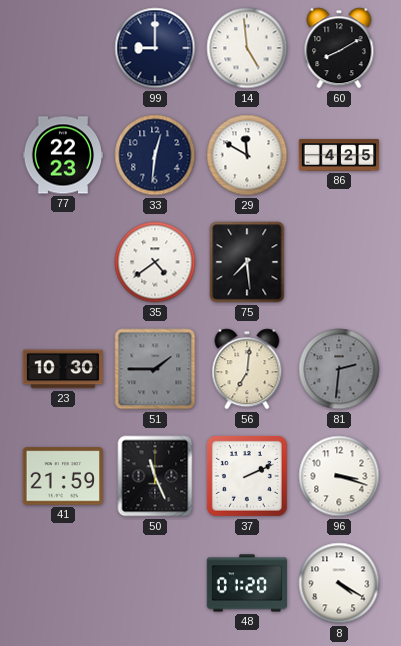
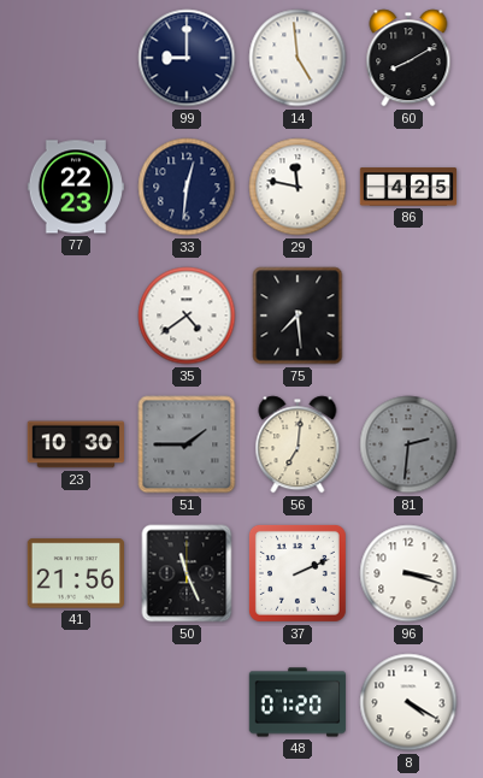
29: 11:50 -> 11:47 (298, 187)
41: 21:59 -> 21:56 (75, 573)
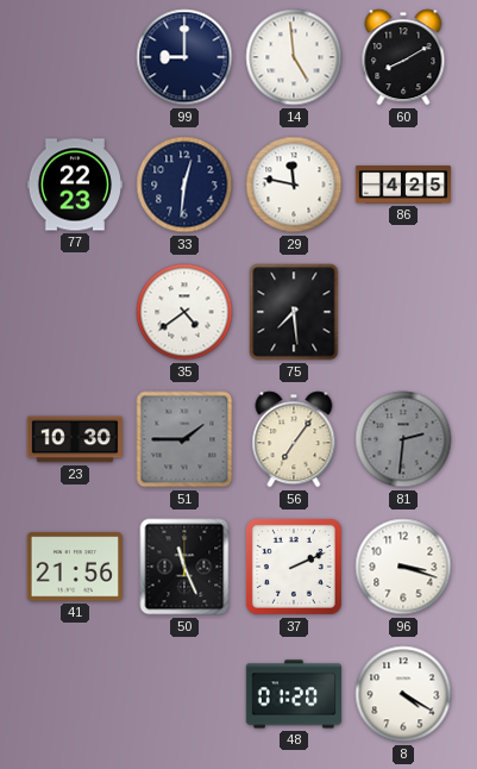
56: 7:01 -> 7:06 (294, 439)
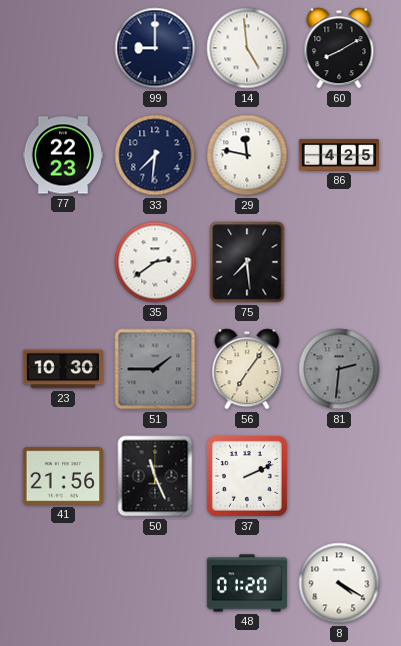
33: 12:31 -> 7:31 (155, 155)
35: 4:39 -> 2:39 (155, 262)
96: 3:18 -> none (403, 567)
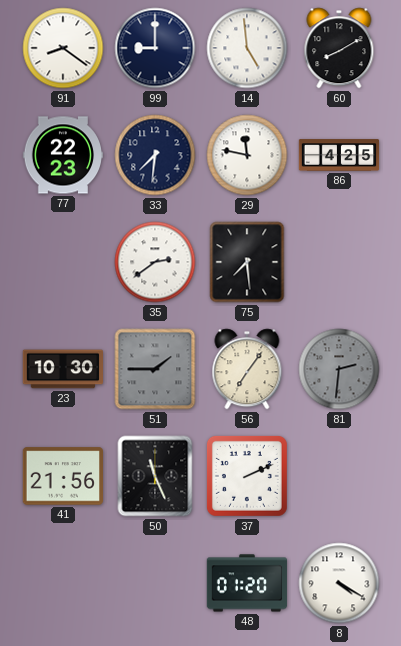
91: none -> 8:21 (63, 48)
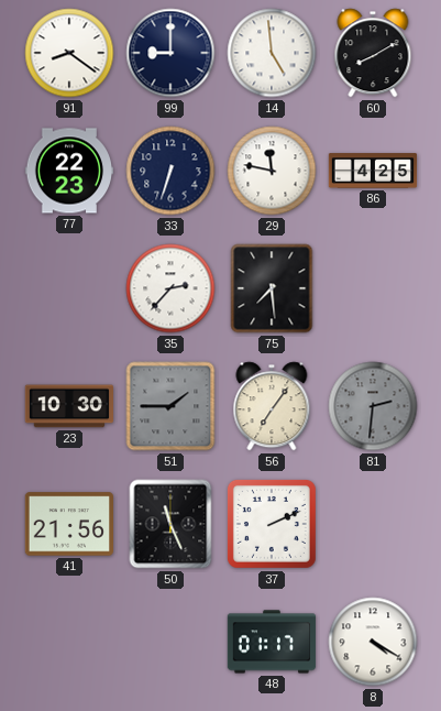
33: 7:31 -> 6:33 (170, 171)
35: 2:39 -> 2:37 (170, 288)
48: 01:20 -> 01:17 (272, 642)
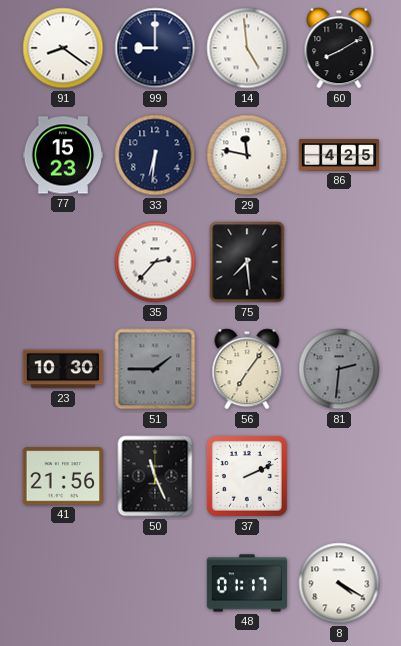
77: 22:23 -> 15:23 (63, 155)
33: 6:33 -> 6:31 (155, 155)
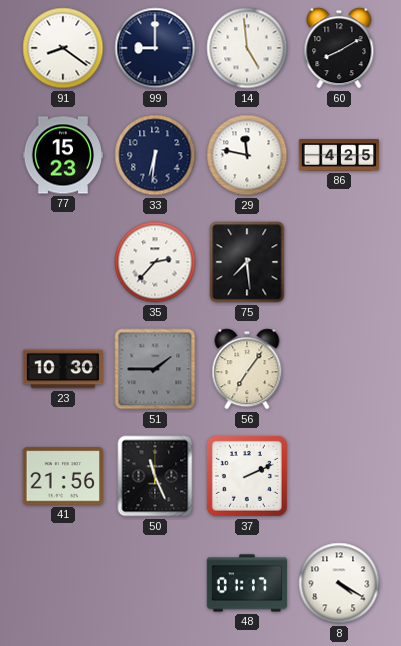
81: 2:31 -> none (339, 369)
